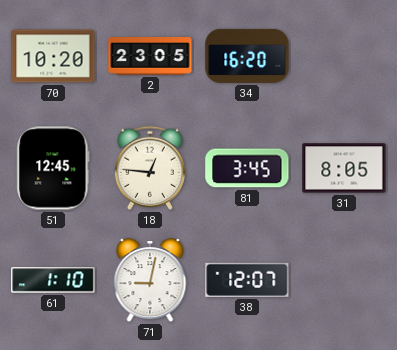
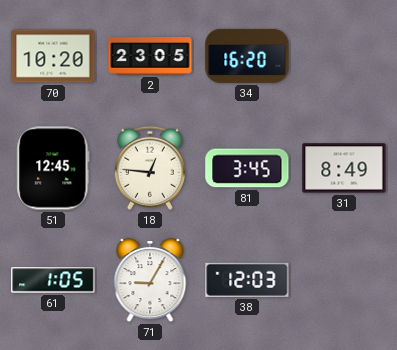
31: 8:05 -> 8:49 (344, 168)
61: 1:10 -> 1:05 (53, 280)
71: 9:02 -> 9:05 (150, 281)
38: 12:07 -> 12:03 (247, 280)
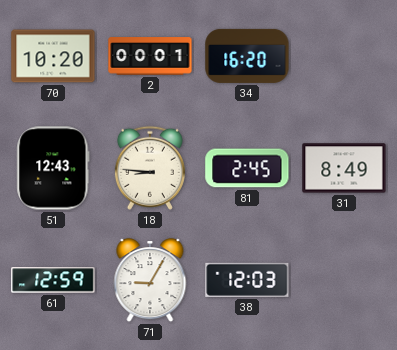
2: 23:05 -> 00:01 (150, 56)
51: 12:45 -> 12:43 (53, 168)
18: 12:46 -> 8:46 (150, 168)
81: 3:45 -> 2:45 (247, 168)
61: 1:05 -> 12:59 (53, 280)
